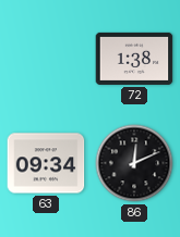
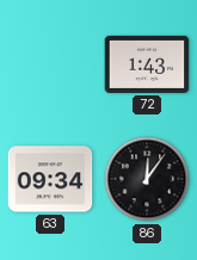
72: 1:38 -> 1:43 (147, 64)
86: 12:11 -> 12:06 (147, 179)
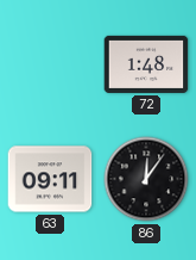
72: 1:43 -> 1:48 (146, 64)
63: 09:34 -> 09:11 (50, 179)
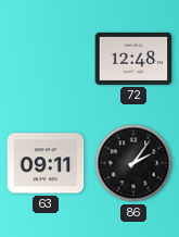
72: 1:48 -> 12:48 (133, 59)
86: 12:06 -> 2:06 (133, 163)
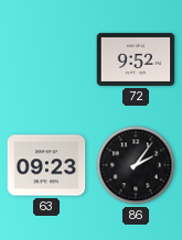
72: 12:48 -> 9:52 (136, 59)
63: 09:11 -> 09:23 (46, 165)
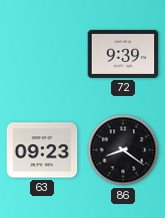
72: 9:52 -> 9:39 (123, 54)
86: 2:06 -> 8:21 (123, 150)
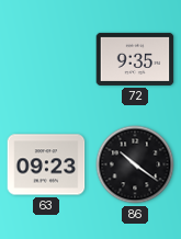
72: 9:39 -> 9:35 (135, 59)
86: 8:21 -> 10:21 (135, 164)
